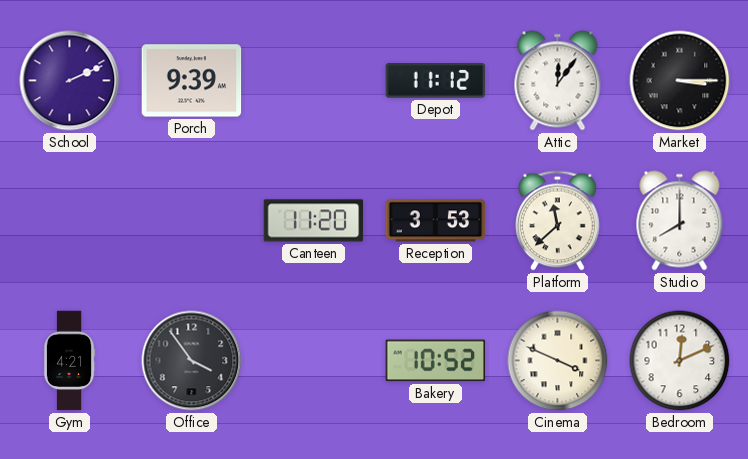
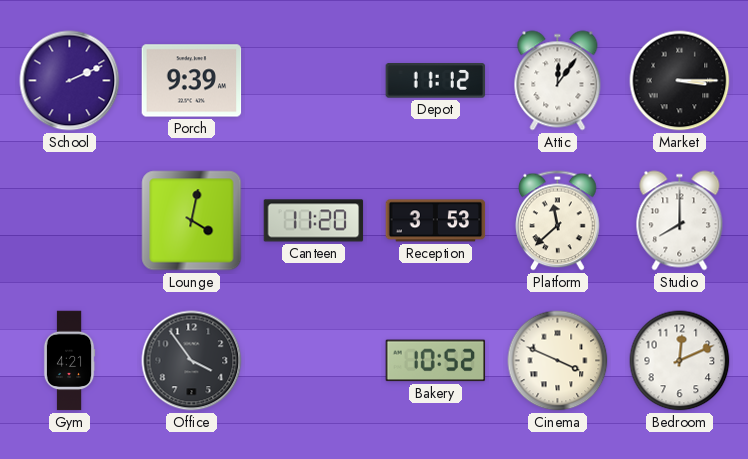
Lounge: none -> 4:02 (192, 221)
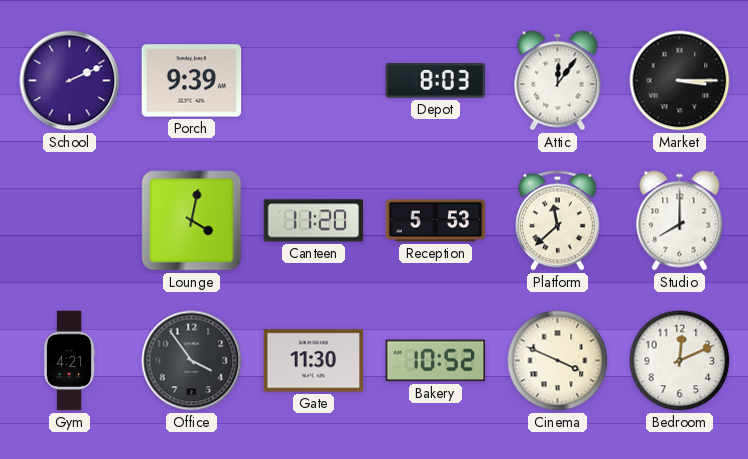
Depot: 11:12 -> 8:03 (436, 81)
Reception: 3:53 -> 5:53 (436, 221)
Gate: none -> 11:30 (314, 361)
